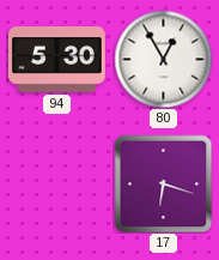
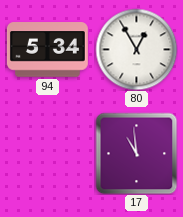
94: 5:30 -> 5:34 (47, 50)
17: 6:18 -> 10:59 (136, 153)
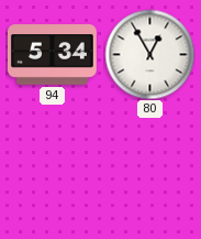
17: 10:59 -> none (136, 153)
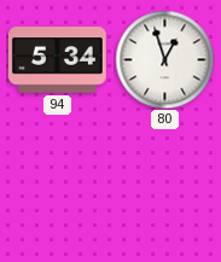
80: 12:55 -> 12:57 (164, 59)
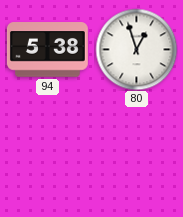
94: 5:34 -> 5:38 (47, 50)
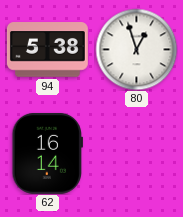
62: none -> 16:14 (47, 153)
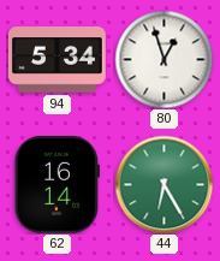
94: 5:38 -> 5:34 (57, 60)
44: none -> 6:25 (163, 184)
